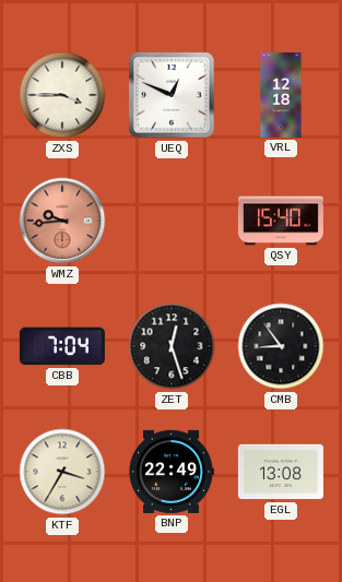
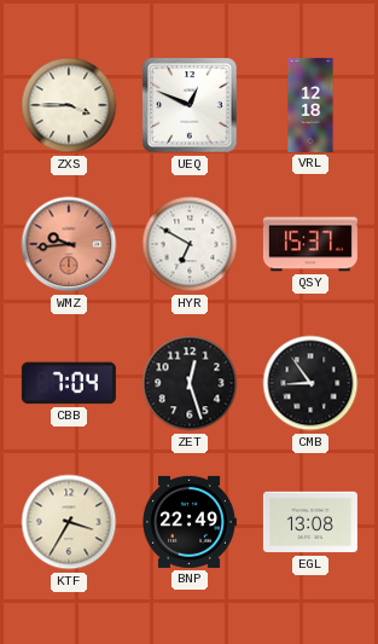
HYR: none -> 6:50 (190, 244)
QSY: 15:40 -> 15:37 (310, 244)
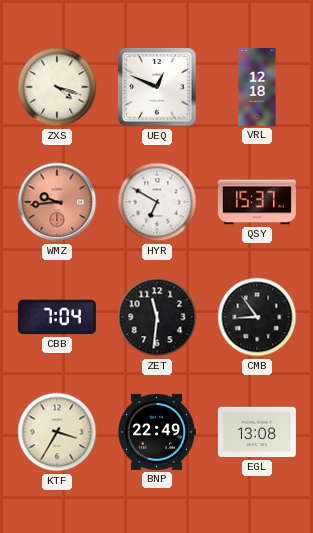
ZXS: 3:45 -> 4:18 (57, 87)
ZET: 12:27 -> 11:31 (157, 317)
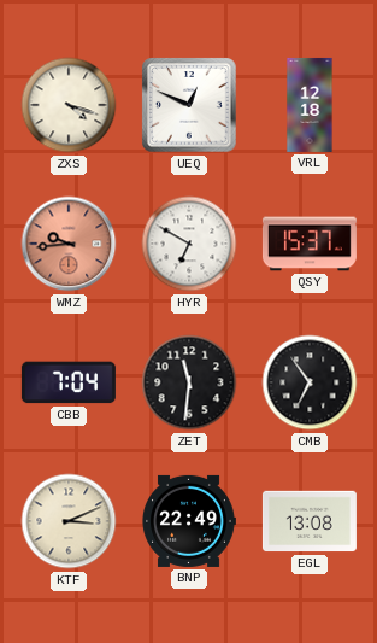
CMB: 8:54 -> 6:54 (310, 382)
KTF: 3:35 -> 3:11 (69, 521)
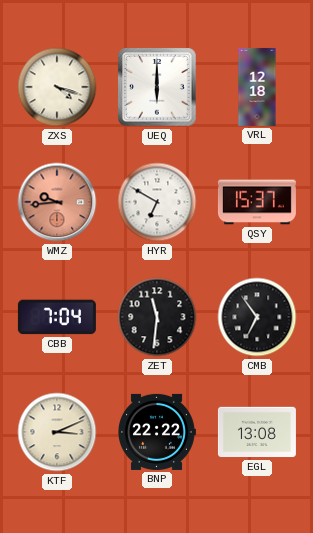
UEQ: 12:49 -> 6:00 (157, 87)
BNP: 22:49 -> 22:22 (157, 432)
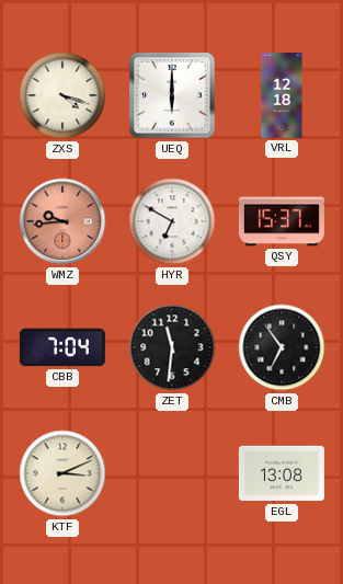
BNP: 22:22 -> none (157, 432)
